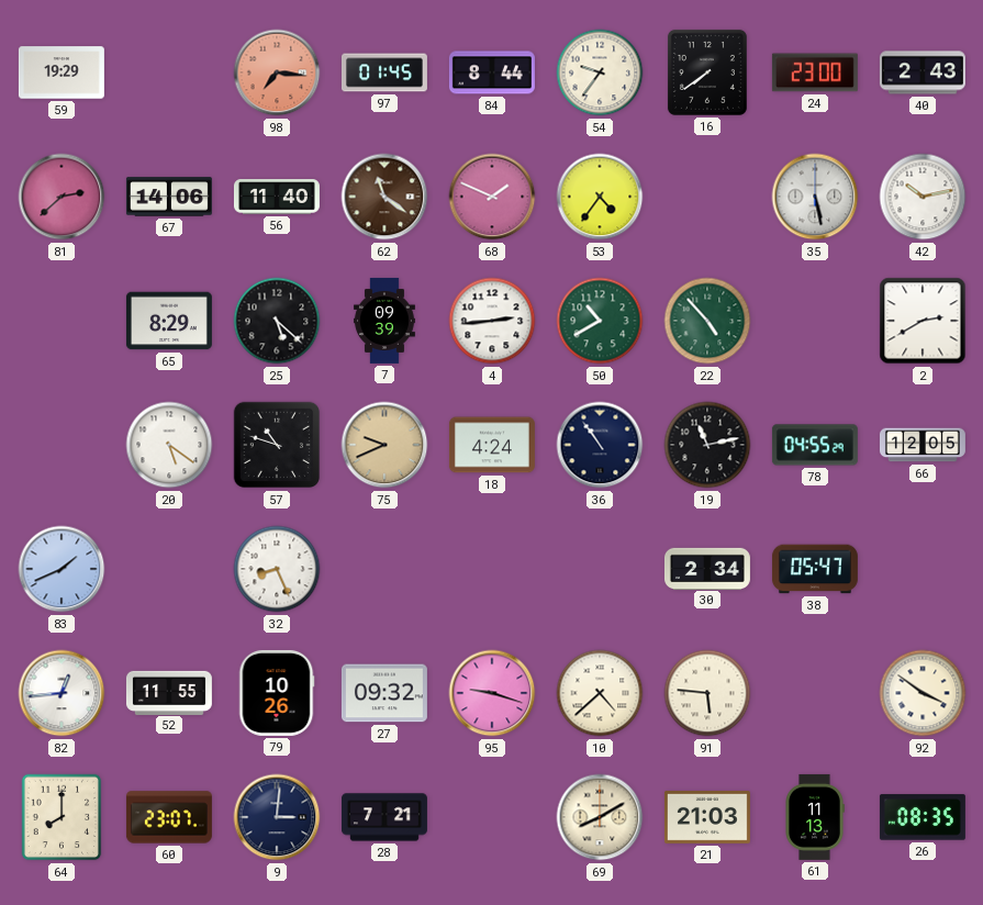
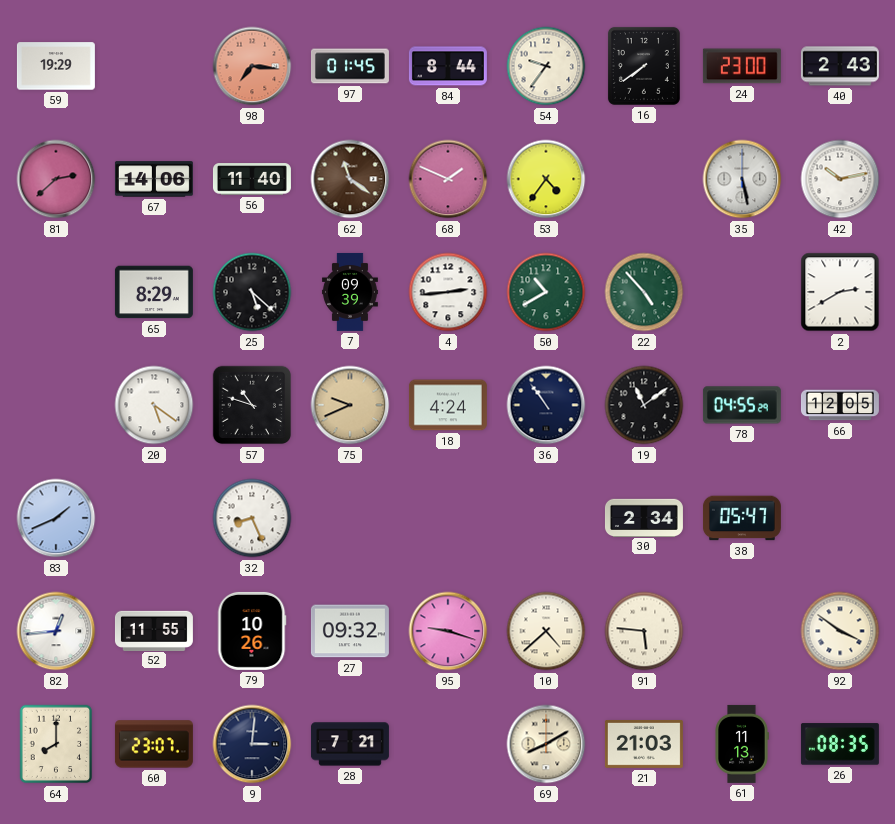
19: 11:13 -> 11:09 (644, 405)
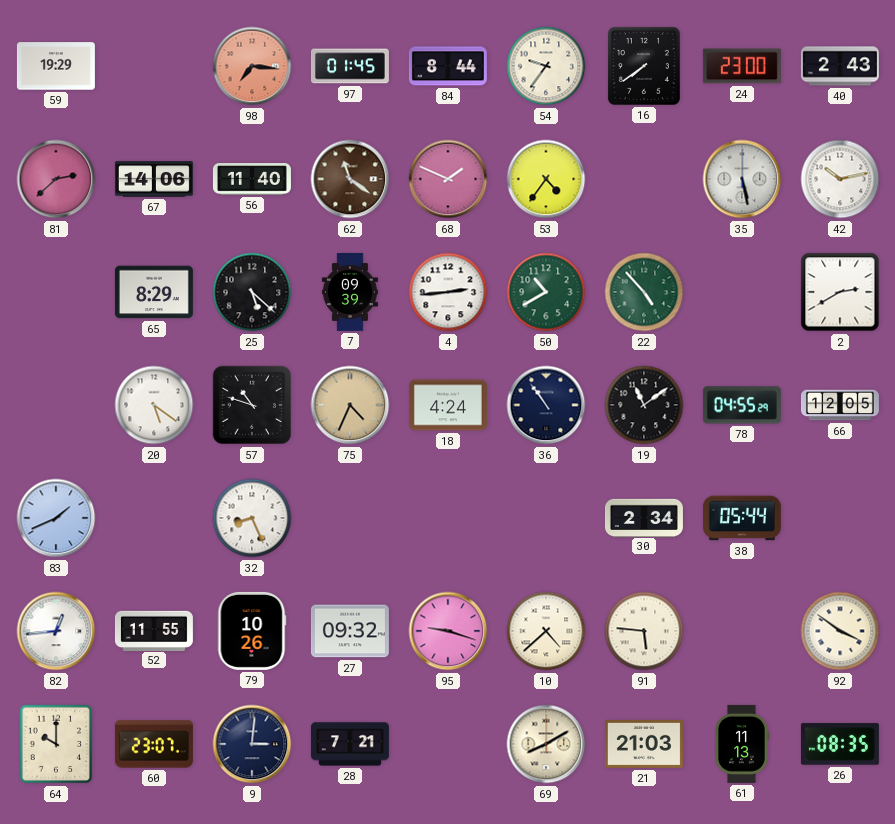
75: 9:41 -> 4:34 (350, 405)
38: 05:47 -> 05:44 (742, 518)
64: 8:00 -> 10:00 (56, 744)
